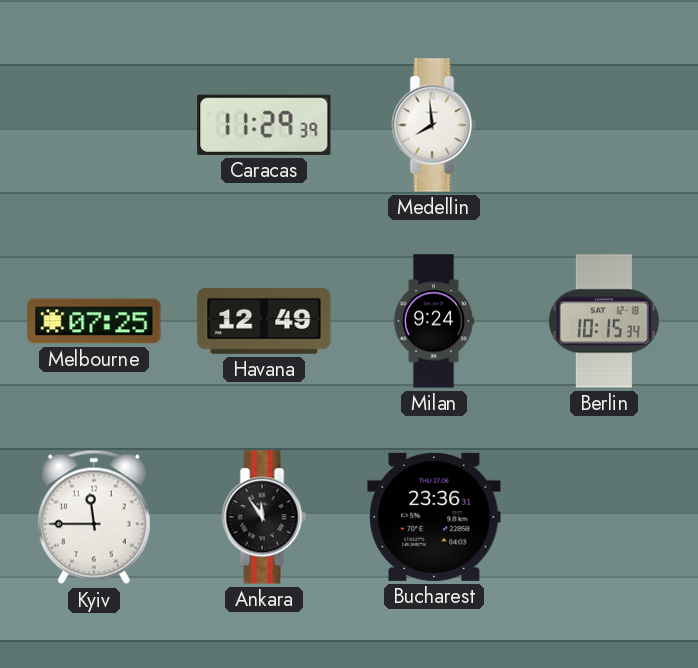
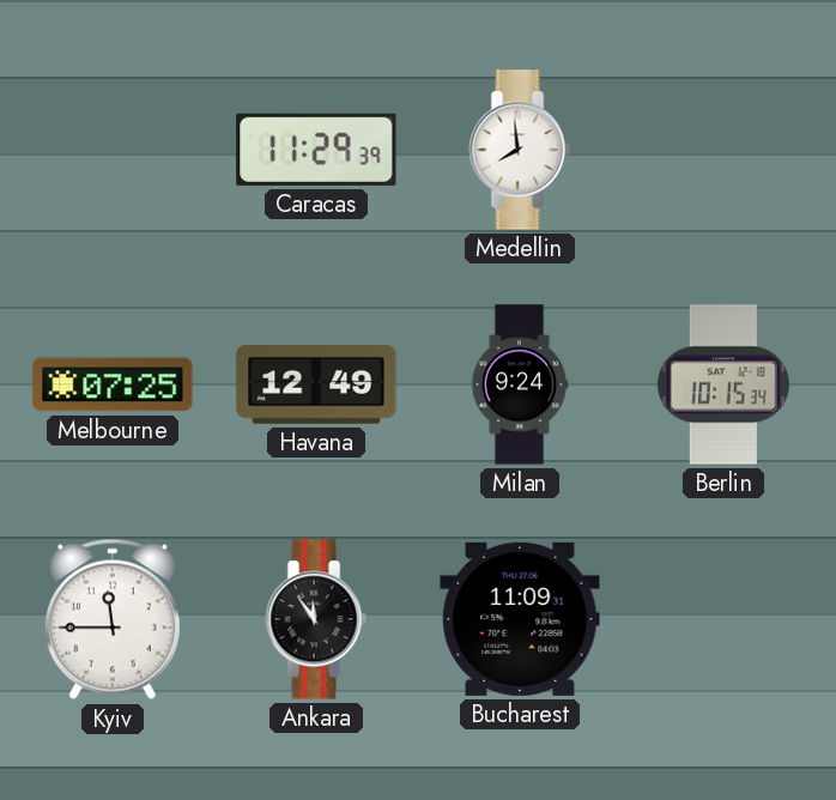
Bucharest: 23:36 -> 11:09 (520, 619)
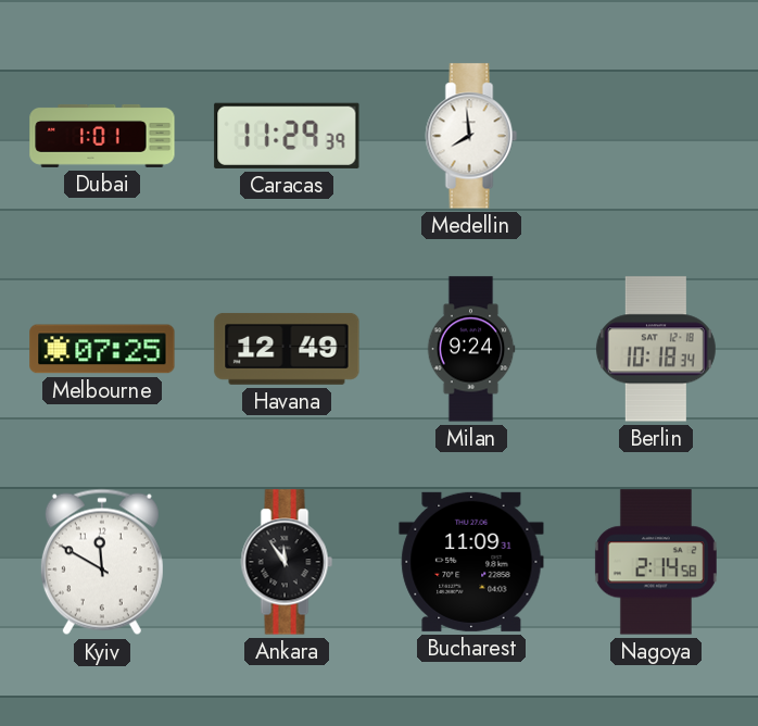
Dubai: none -> 1:01 (102, 136)
Berlin: 10:15 -> 10:18 (656, 349)
Kyiv: 11:45 -> 11:50 (102, 562)
Nagoya: none -> 2:14 (656, 562)
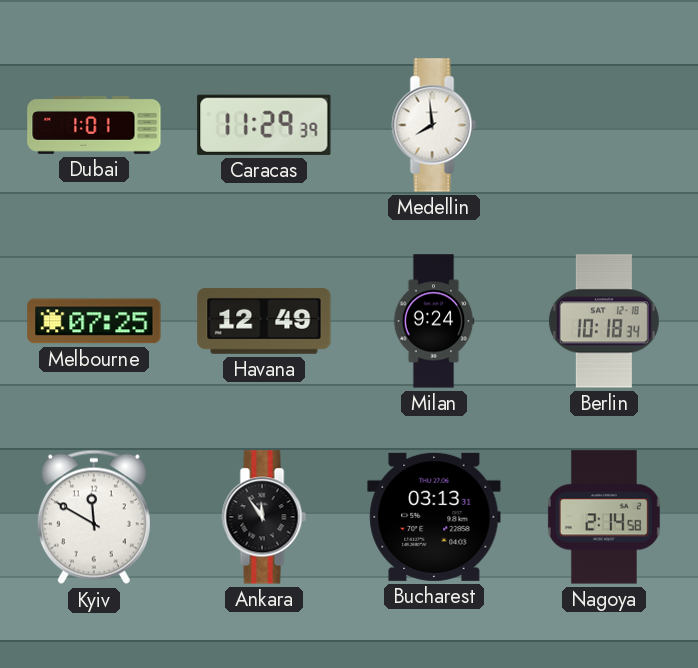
Bucharest: 11:09 -> 03:13 (434, 517)
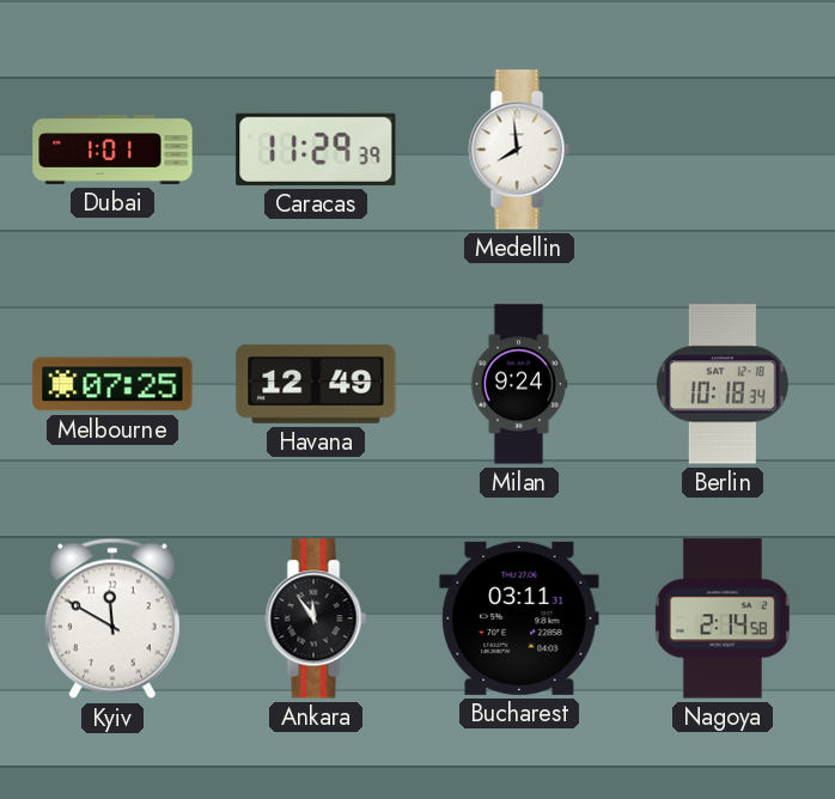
Bucharest: 03:13 -> 03:11 (519, 618)
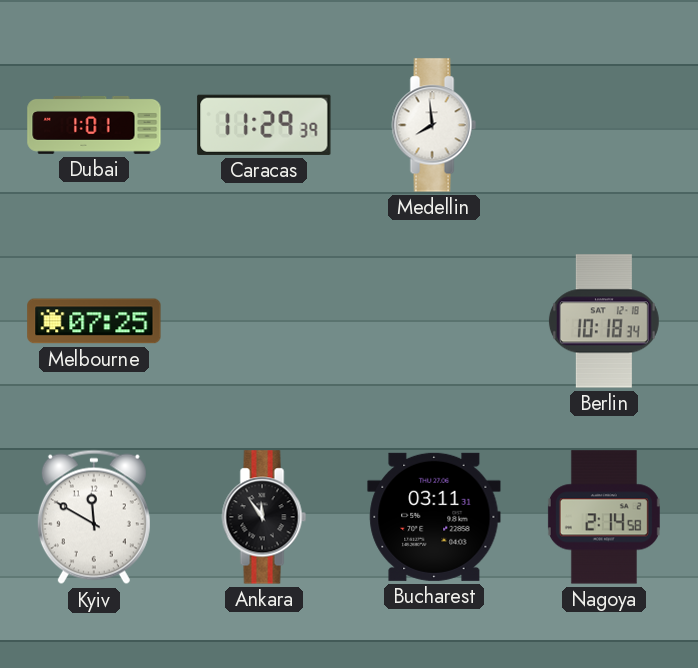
Havana: 12:49 -> none (316, 384)
Milan: 9:24 -> none (519, 384)
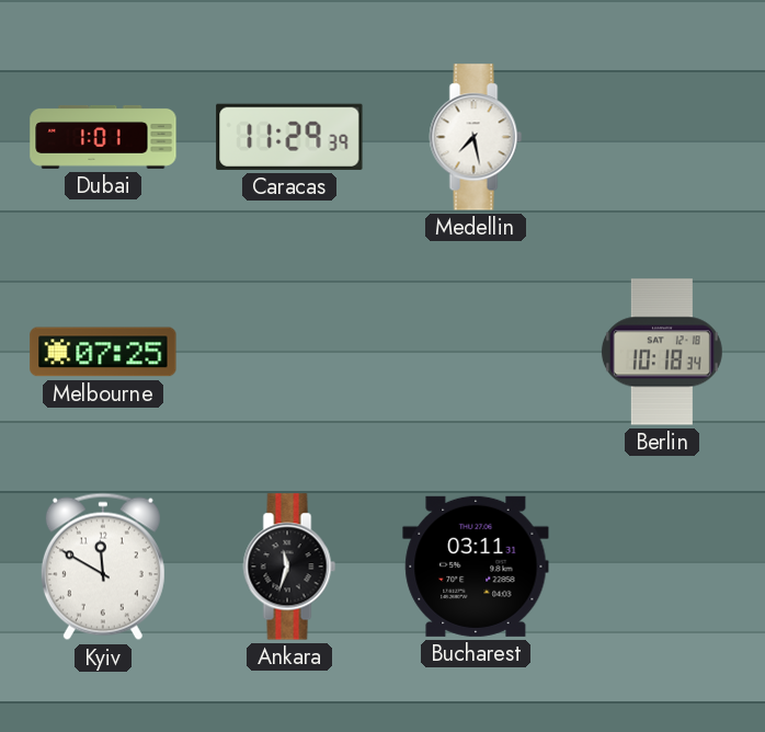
Medellin: 7:59 -> 7:28 (476, 137)
Ankara: 11:54 -> 11:33 (289, 567)
Nagoya: 2:14 -> none (604, 517)
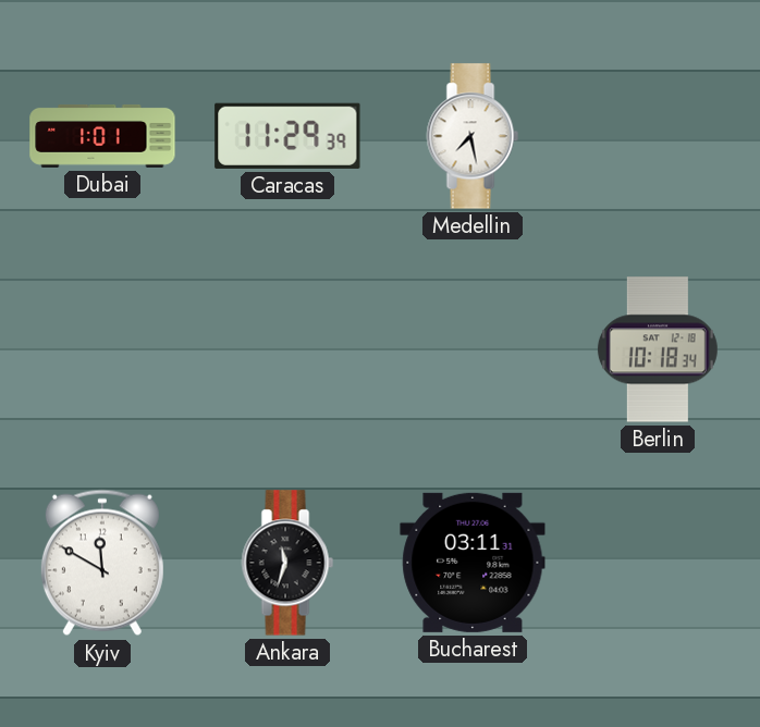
Melbourne: 07:25 -> none (103, 352)
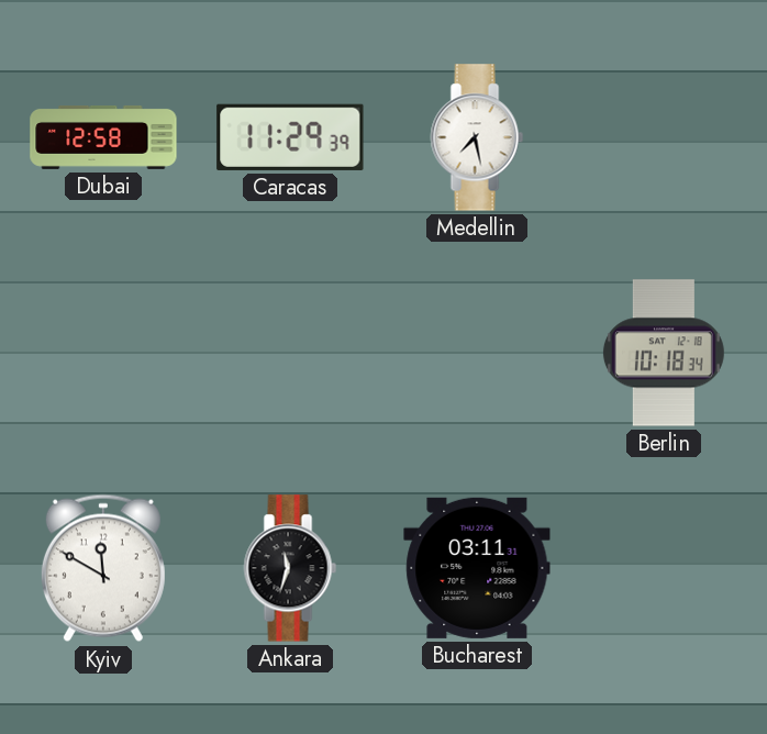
Dubai: 1:01 -> 12:58 (103, 137)
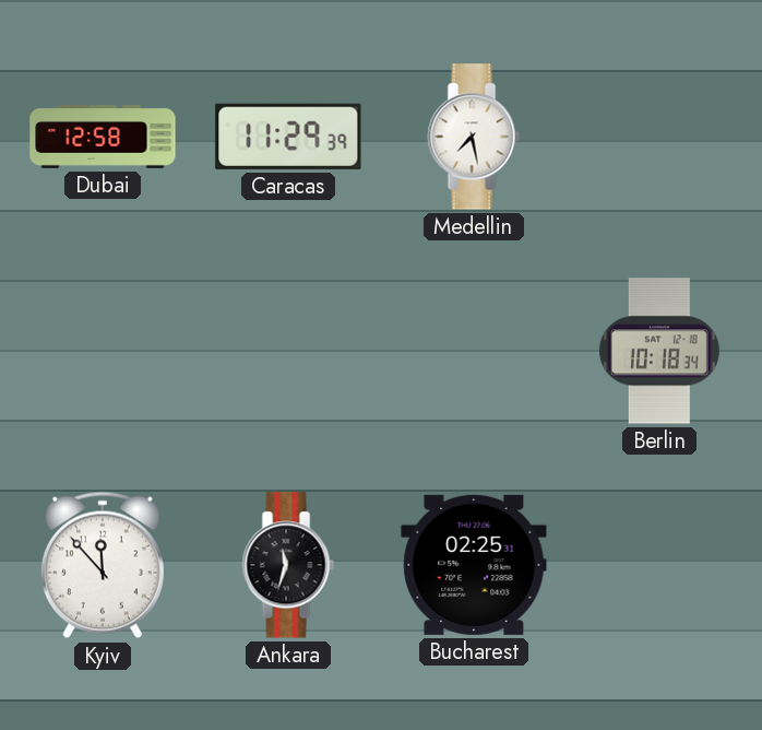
Kyiv: 11:50 -> 11:53 (103, 565)
Bucharest: 03:11 -> 02:25 (474, 565)
